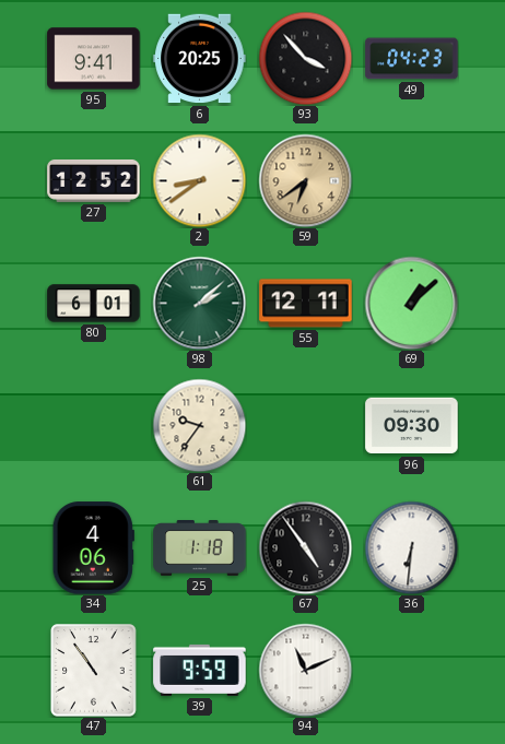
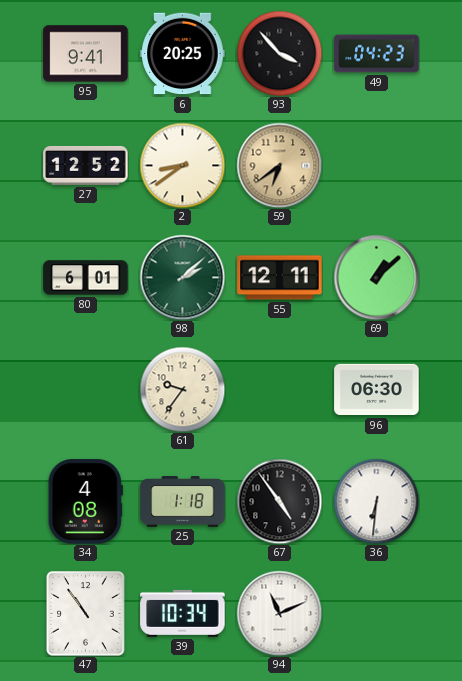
96: 09:30 -> 06:30 (377, 390)
34: 4:06 -> 4:08 (85, 502)
39: 9:59 -> 10:34 (183, 613)
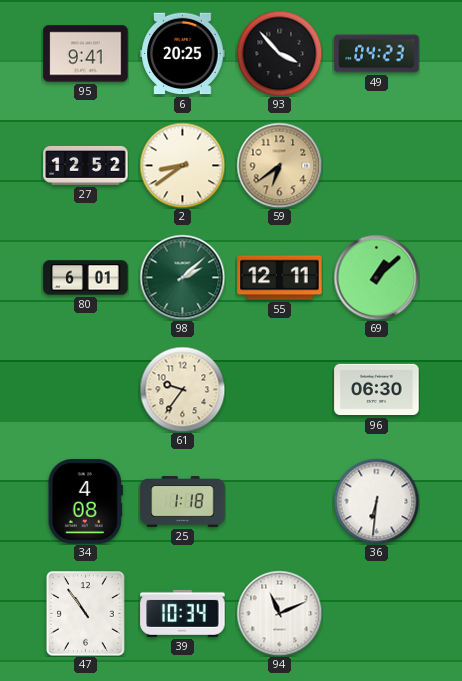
67: 4:54 -> none (279, 501)
